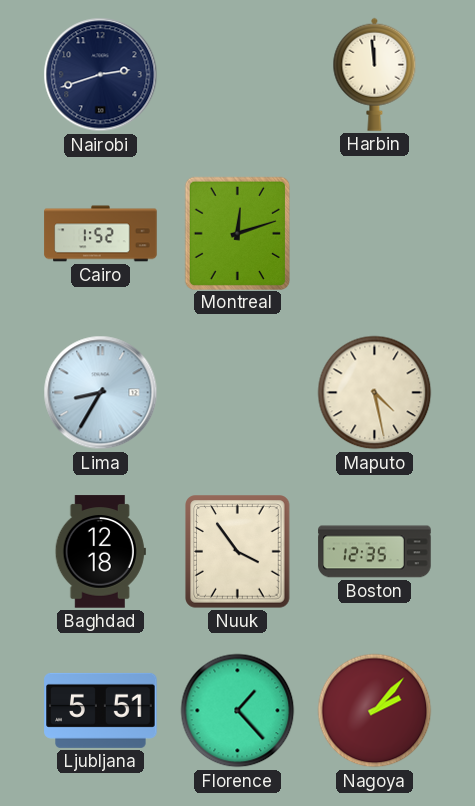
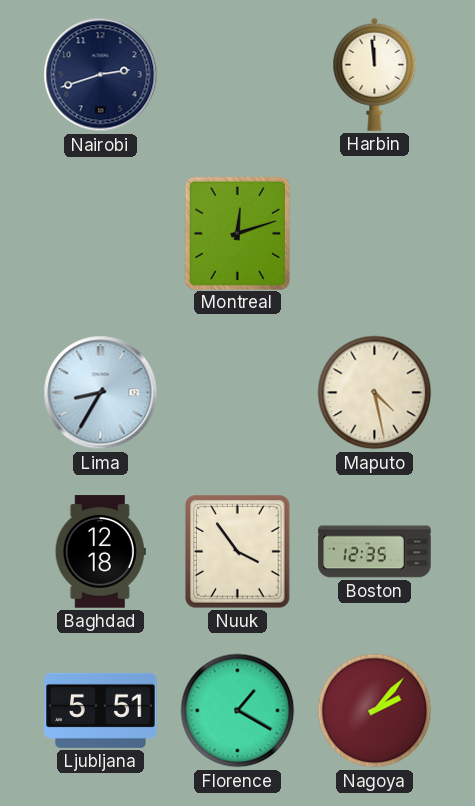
Cairo: 1:52 -> none (101, 234)
Florence: 1:23 -> 1:20 (238, 711)
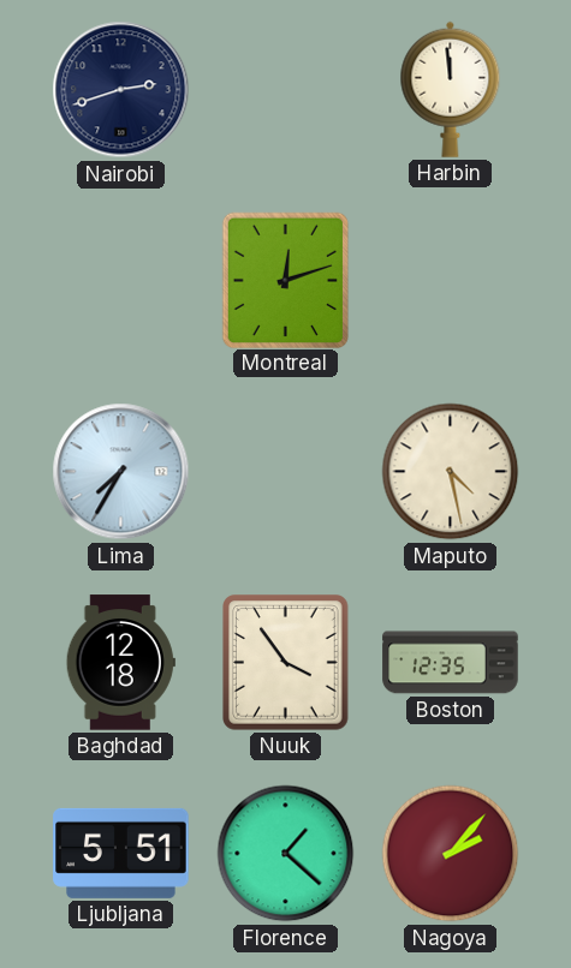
Lima: 8:35 -> 7:35 (121, 472)
Florence: 1:20 -> 1:22 (286, 854)
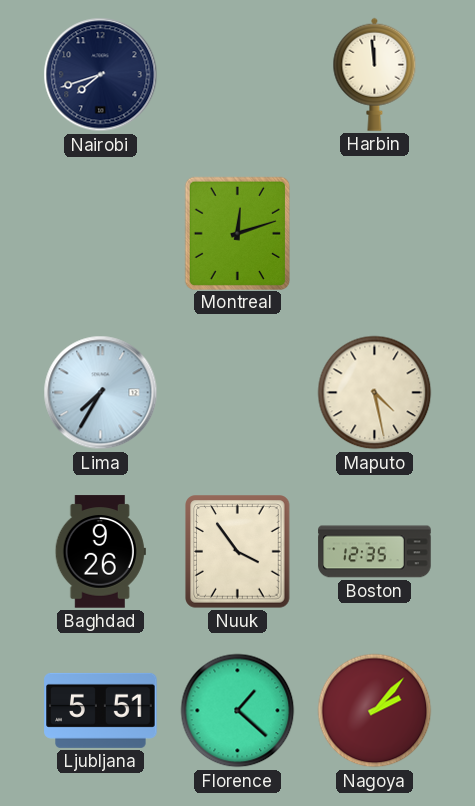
Nairobi: 2:42 -> 7:42 (101, 75)
Baghdad: 12:18 -> 9:26 (100, 552)
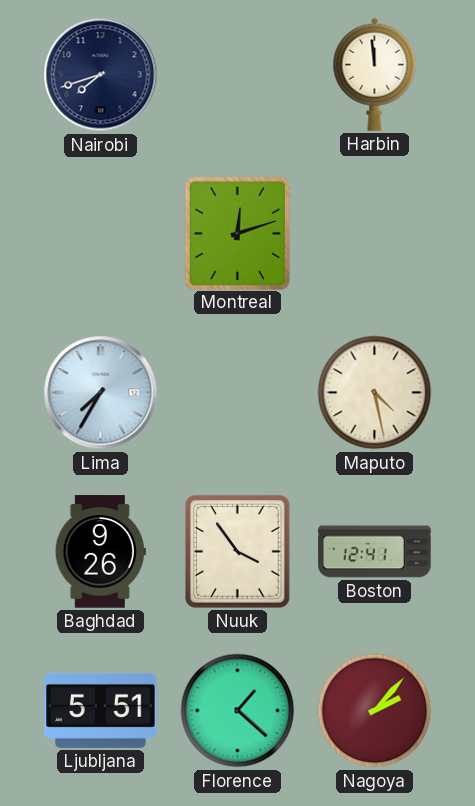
Boston: 12:35 -> 12:41 (375, 552)
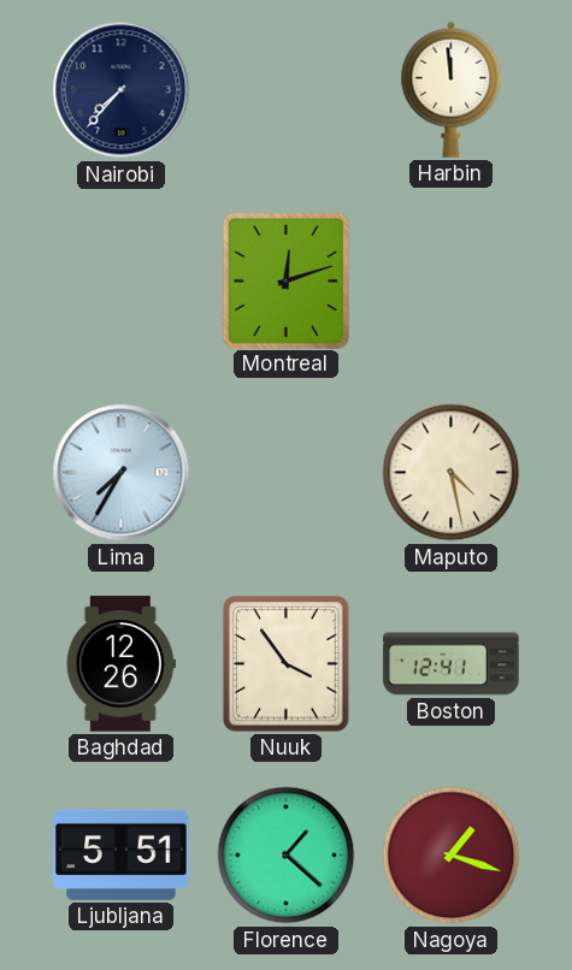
Nairobi: 7:42 -> 7:37 (122, 90)
Baghdad: 9:26 -> 12:26 (120, 664)
Nagoya: 2:07 -> 1:18 (452, 856)
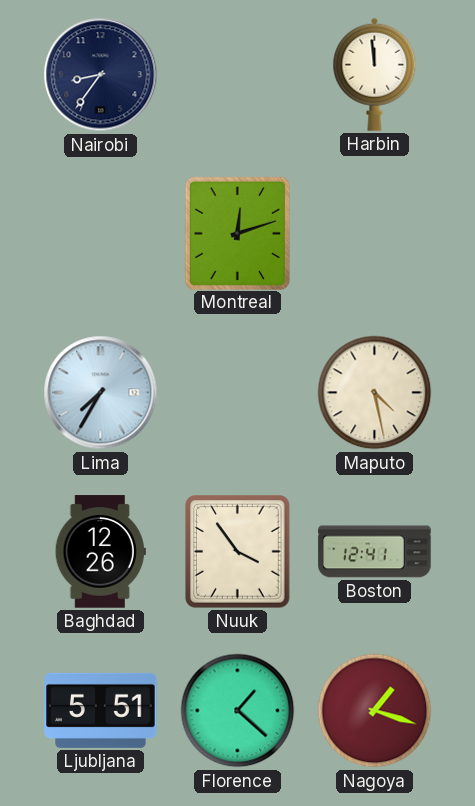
Nairobi: 7:37 -> 8:36 (101, 75)
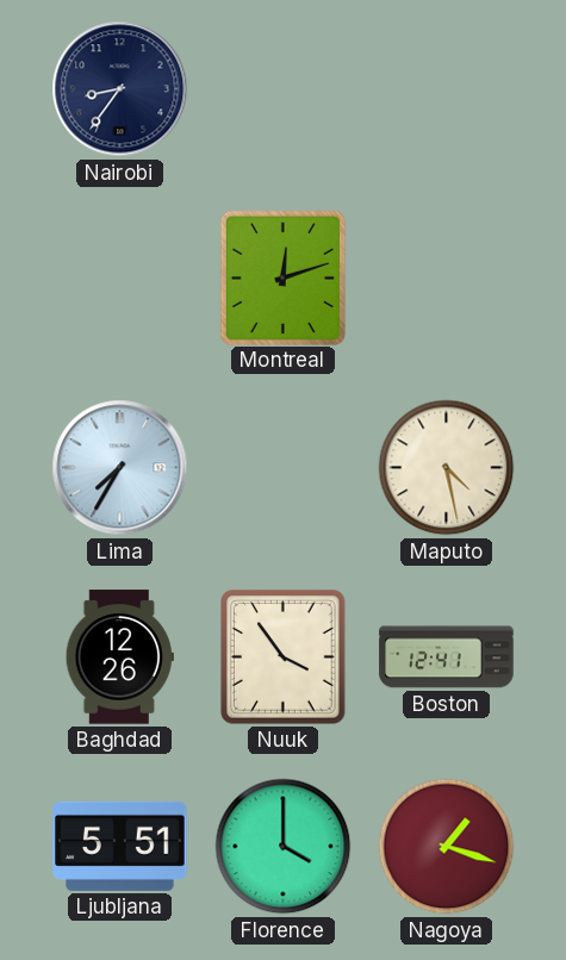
Harbin: 11:59 -> none (375, 74)
Florence: 1:22 -> 4:00 (284, 847)
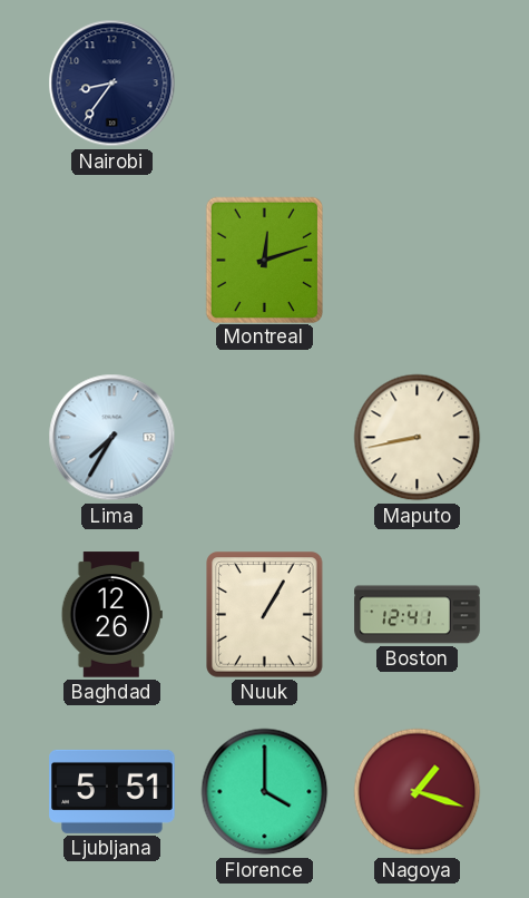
Maputo: 4:28 -> 8:43 (418, 438)
Nuuk: 3:54 -> 1:05 (265, 615)
